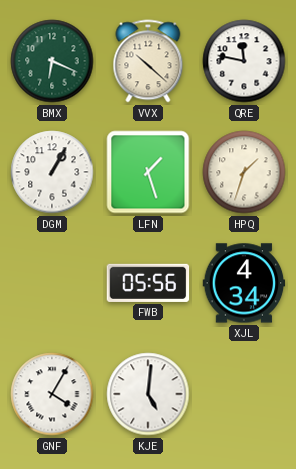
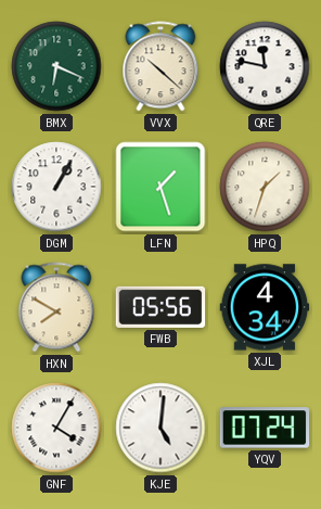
HXN: none -> 7:50 (56, 307)
YQV: none -> 07:24 (265, 428)
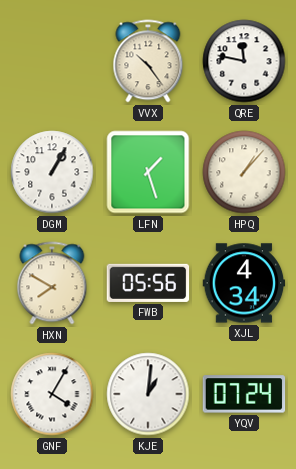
BMX: 6:19 -> none (56, 66)
VVX: 10:22 -> 10:24 (148, 61)
HPQ: 1:33 -> 1:07 (244, 172)
KJE: 5:01 -> 1:01 (148, 394)
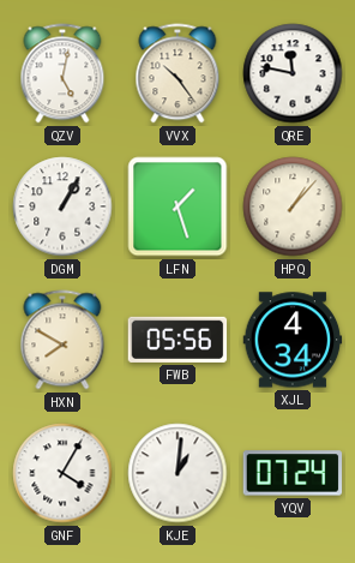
QZV: none -> 5:02 (62, 73)
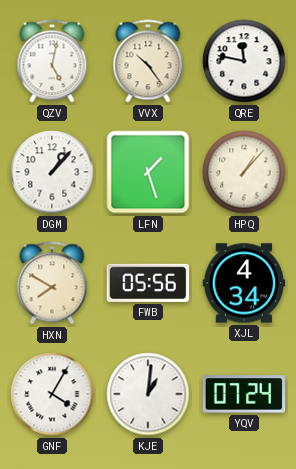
DGM: 1:05 -> 1:07 (52, 172)
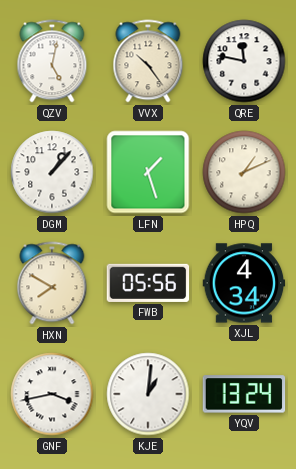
HPQ: 1:07 -> 1:11 (244, 172)
GNF: 4:05 -> 3:43 (52, 394)
YQV: 07:24 -> 13:24 (244, 394)
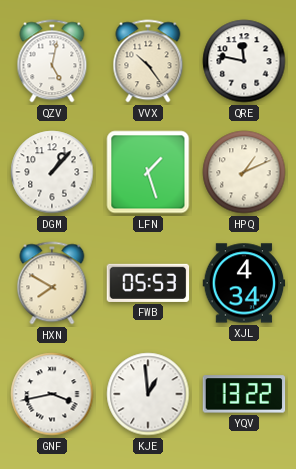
FWB: 05:56 -> 05:53 (148, 283)
KJE: 1:01 -> 12:59 (148, 394)
YQV: 13:24 -> 13:22 (244, 394)
